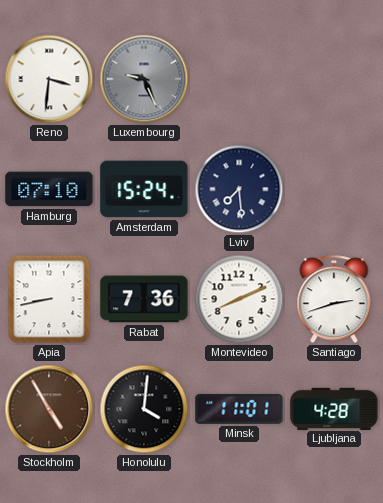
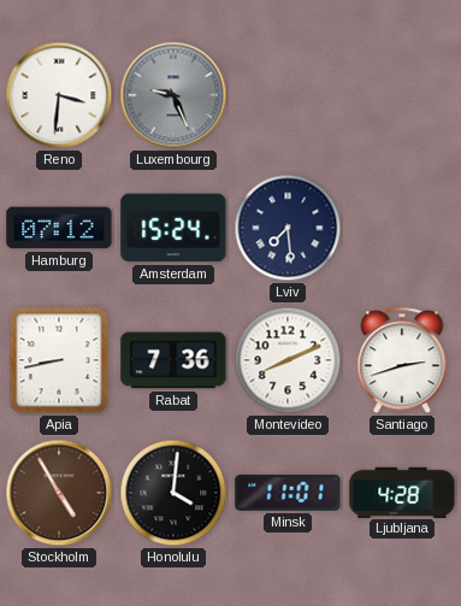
Hamburg: 07:10 -> 07:12 (59, 228)
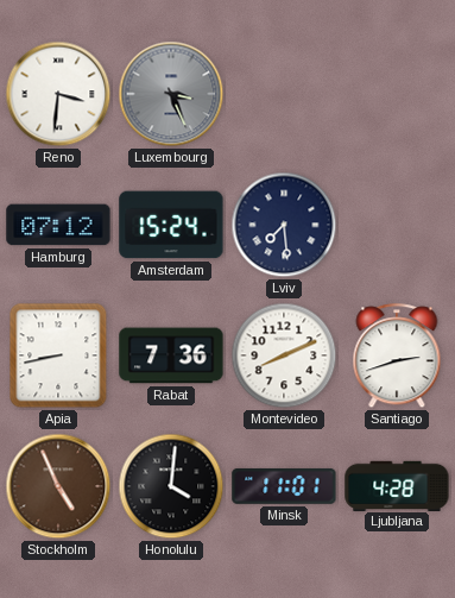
Luxembourg: 9:26 -> 3:26 (171, 94)
Stockholm: 4:55 -> 4:56 (58, 486)
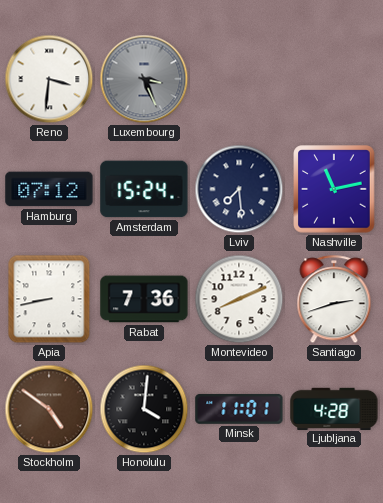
Nashville: none -> 11:13 (334, 189)
Stockholm: 4:56 -> 4:51 (49, 409)
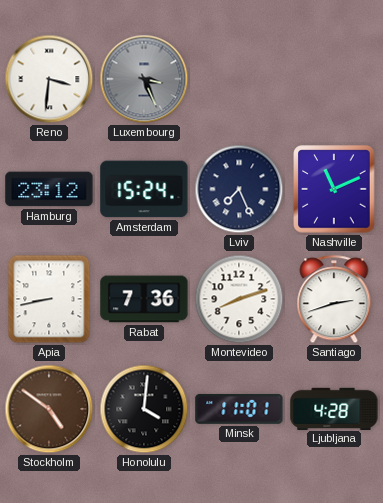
Hamburg: 07:12 -> 23:12 (49, 189)
Lviv: 7:29 -> 7:26 (239, 189)
Nashville: 11:13 -> 11:11 (334, 189)
Montevideo: 8:11 -> 8:12 (239, 299)
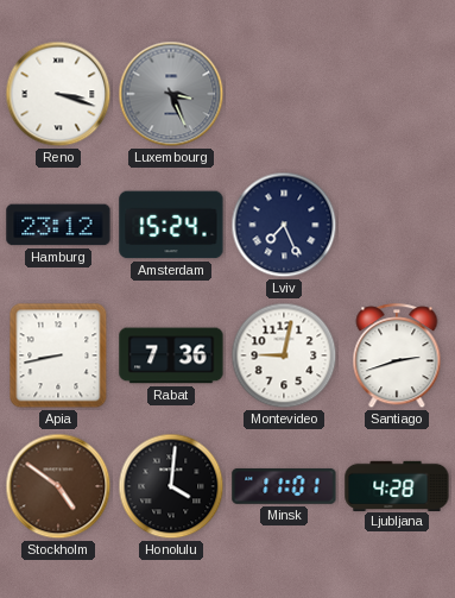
Reno: 3:31 -> 3:18 (58, 94)
Nashville: 11:11 -> none (334, 189)
Montevideo: 8:12 -> 9:02 (284, 355)
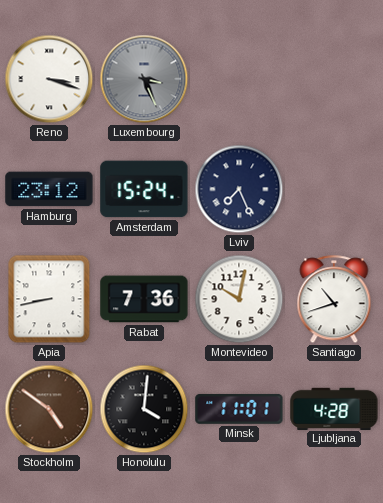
Montevideo: 9:02 -> 10:02 (239, 299)
Santiago: 2:42 -> 10:42 (334, 300)
